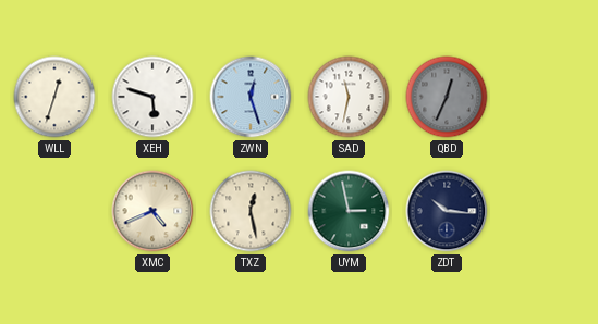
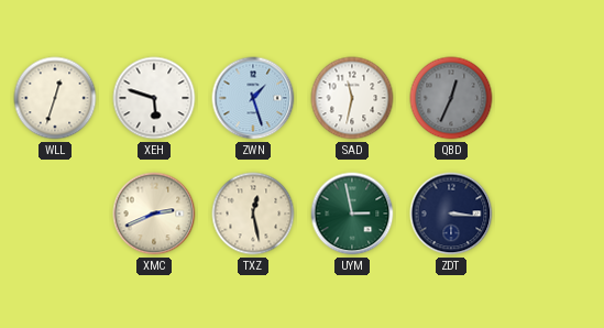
ZWN: 12:27 -> 1:27 (253, 98)
XMC: 4:41 -> 2:41 (154, 214)
ZDT: 10:16 -> 3:16 (451, 214)
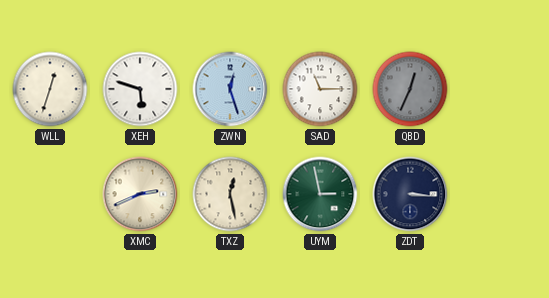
ZWN: 1:27 -> 12:27 (230, 89)
SAD: 11:32 -> 11:15 (320, 89)
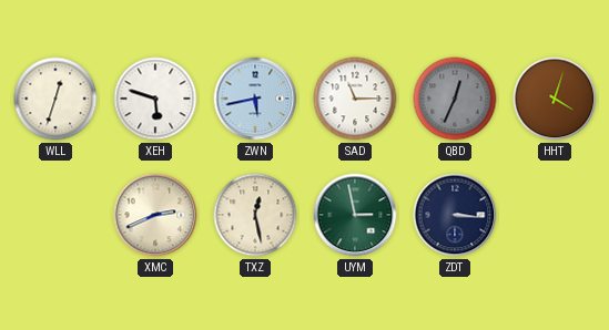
ZWN: 12:27 -> 5:43 (255, 99)
HHT: none -> 4:03 (555, 99)
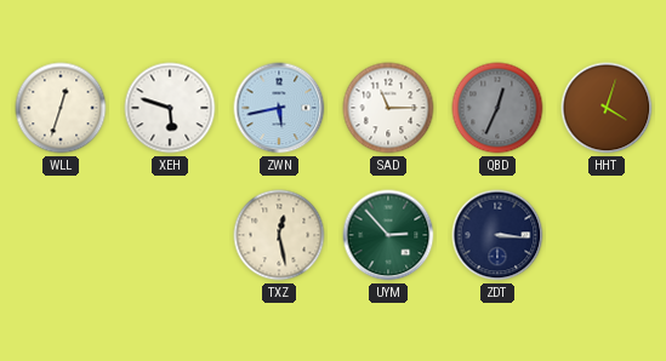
XMC: 2:41 -> none (155, 215)
UYM: 2:58 -> 2:53 (388, 235)
